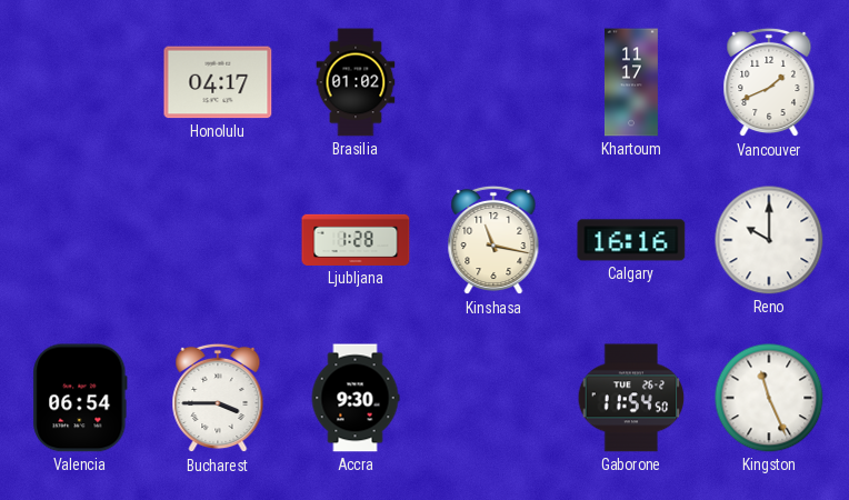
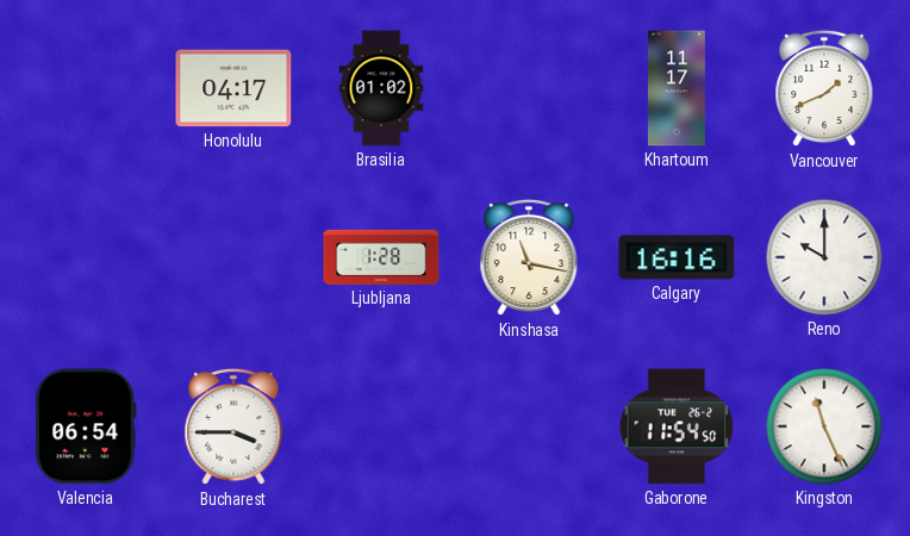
Accra: 9:30 -> none (356, 398)
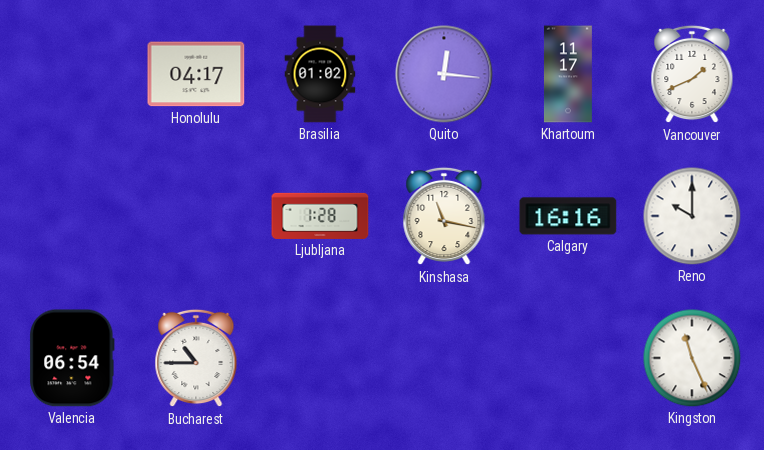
Quito: none -> 12:16 (444, 74)
Bucharest: 3:45 -> 10:45 (196, 358)
Gaborone: 11:54 -> none (677, 426)
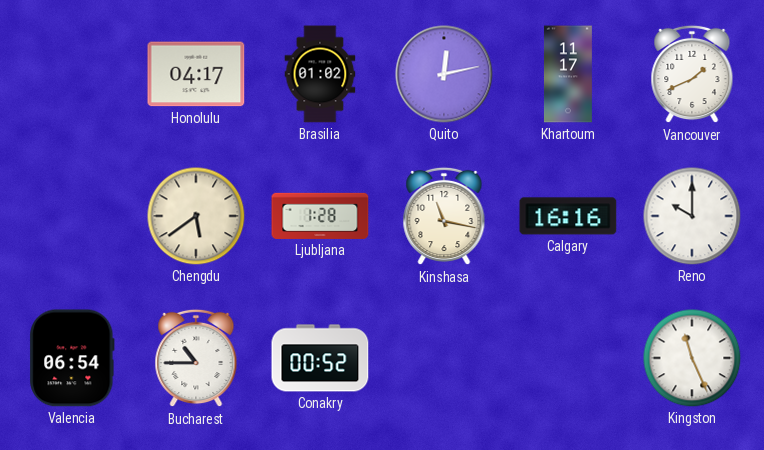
Quito: 12:16 -> 12:13 (444, 74)
Chengdu: none -> 5:39 (196, 216)
Conakry: none -> 00:52 (320, 358)
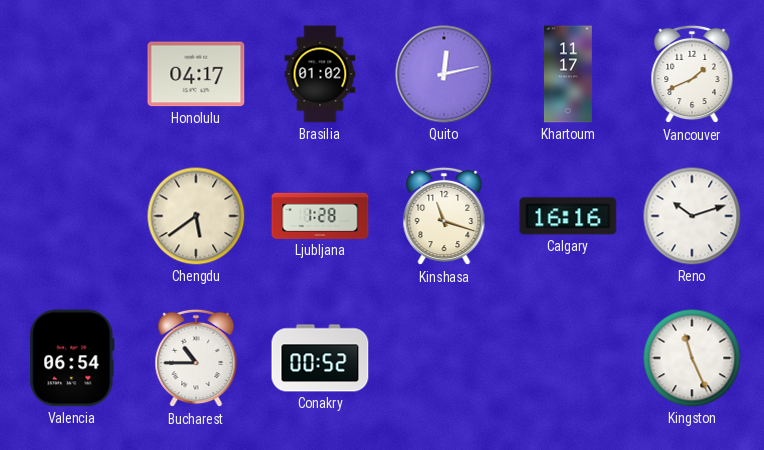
Kinshasa: 11:17 -> 11:18 (444, 216)
Reno: 10:00 -> 10:12 (692, 216)
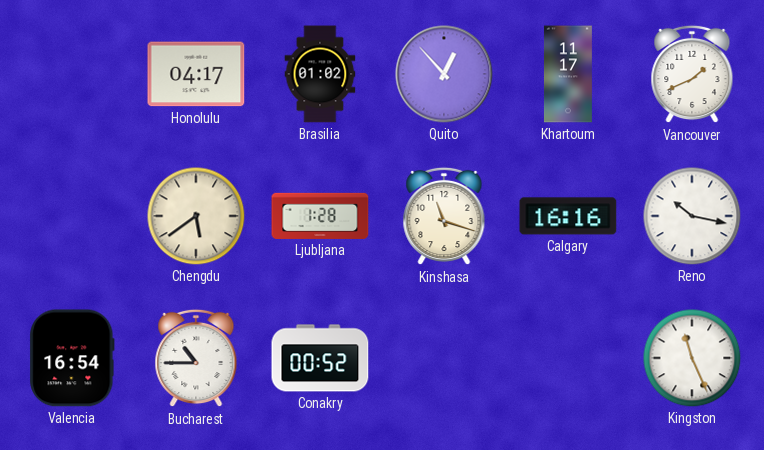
Quito: 12:13 -> 12:53 (444, 74)
Reno: 10:12 -> 10:17 (692, 216)
Valencia: 06:54 -> 16:54 (72, 358)
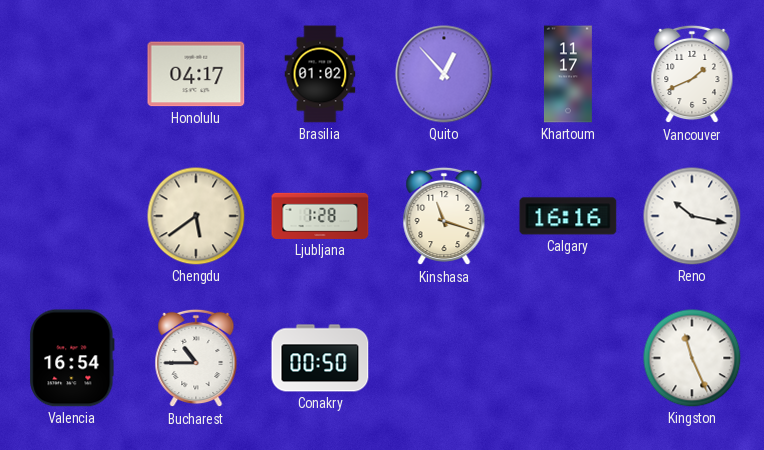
Conakry: 00:52 -> 00:50 (320, 358)
